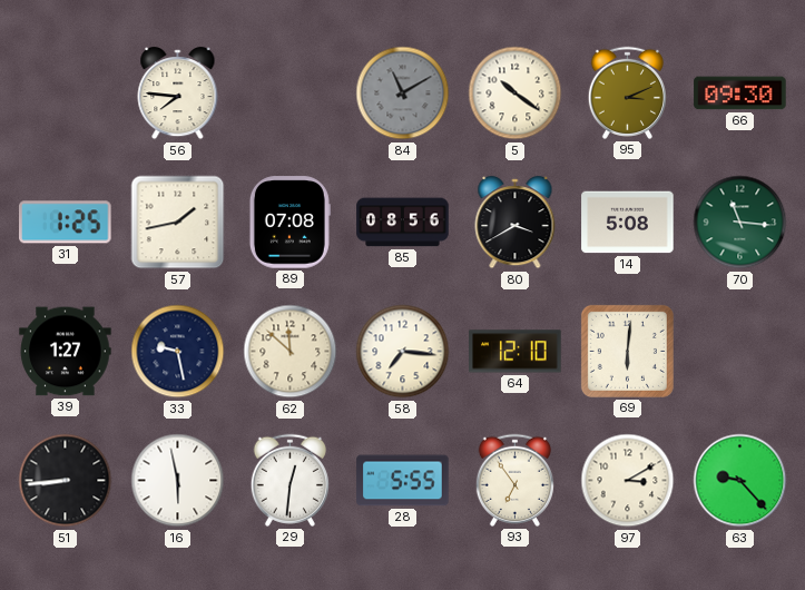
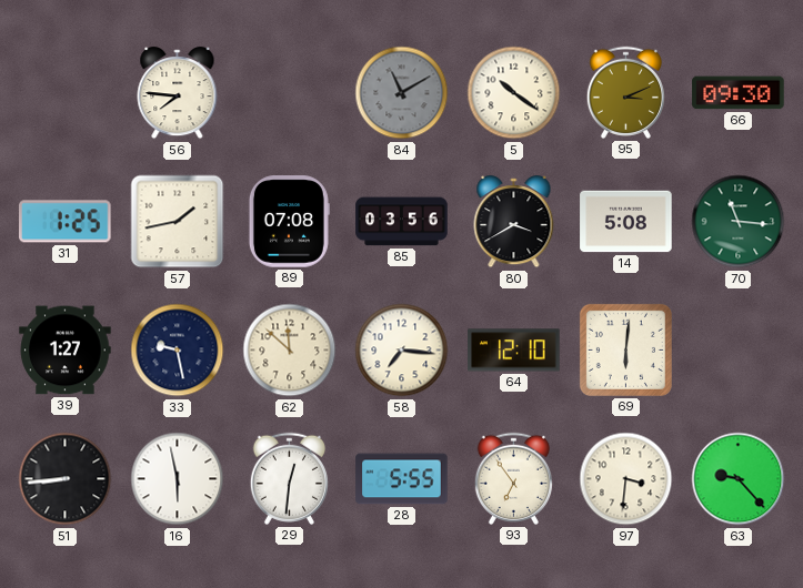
85: 08:56 -> 03:56 (402, 222)
97: 3:10 -> 3:31 (626, 479)
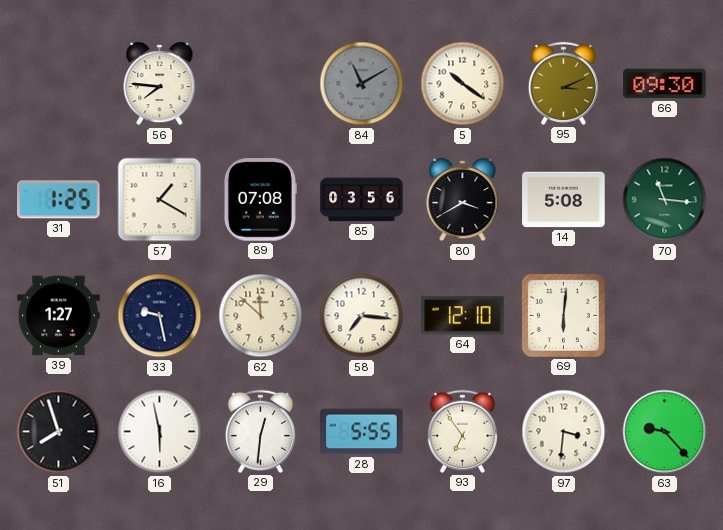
57: 1:43 -> 1:20 (160, 200)
51: 8:44 -> 7:57 (59, 432)
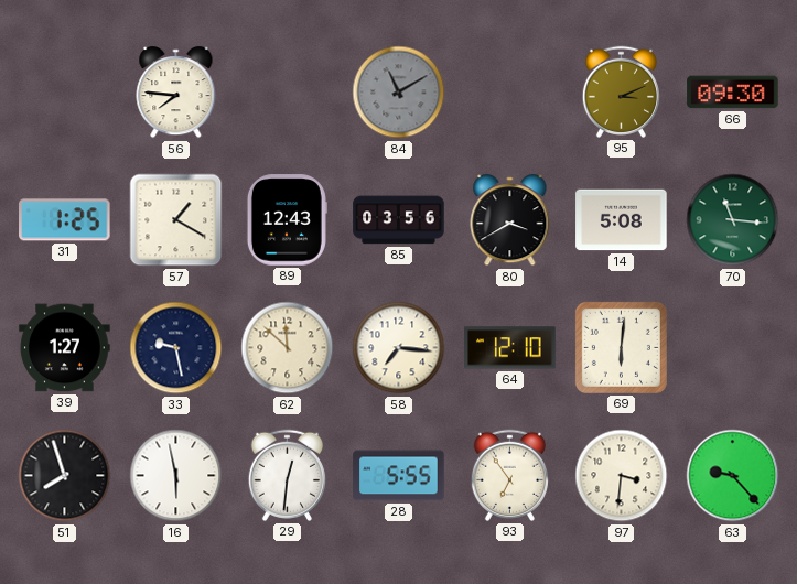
5: 10:21 -> none (463, 84)
89: 07:08 -> 12:43 (287, 220)
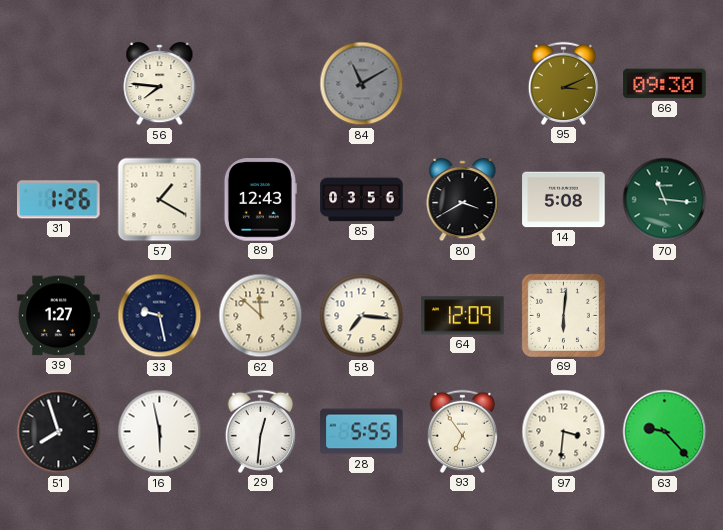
31: 1:25 -> 1:26 (59, 200)
64: 12:10 -> 12:09 (463, 316)
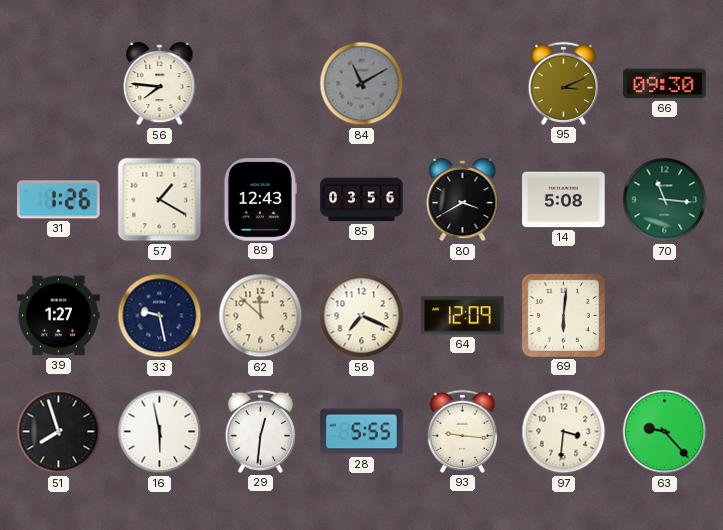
58: 7:16 -> 7:19 (362, 316)
93: 6:54 -> 9:16 (462, 431)
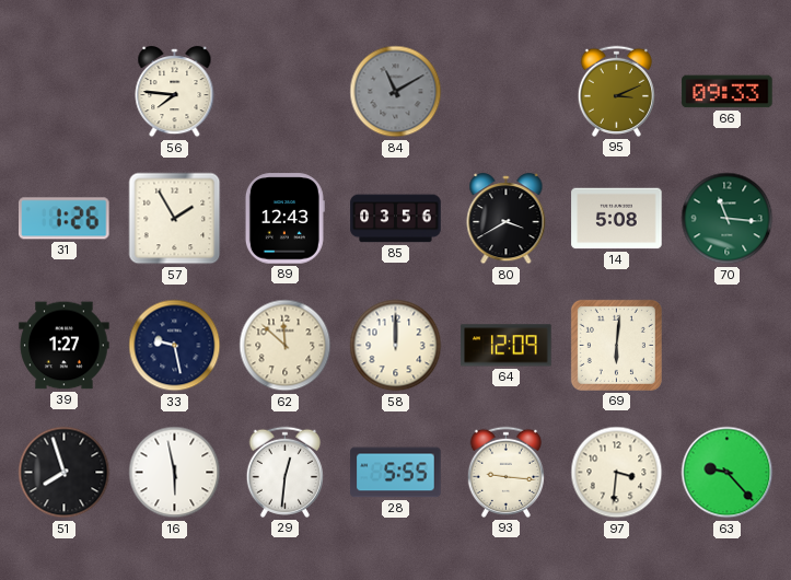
66: 09:30 -> 09:33 (728, 92)
57: 1:20 -> 1:55 (175, 219)
58: 7:19 -> 12:00 (396, 346)
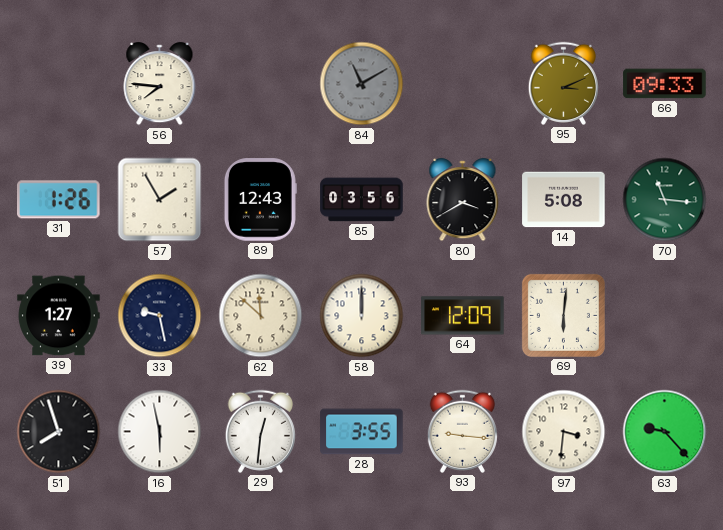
28: 5:55 -> 3:55 (362, 432)
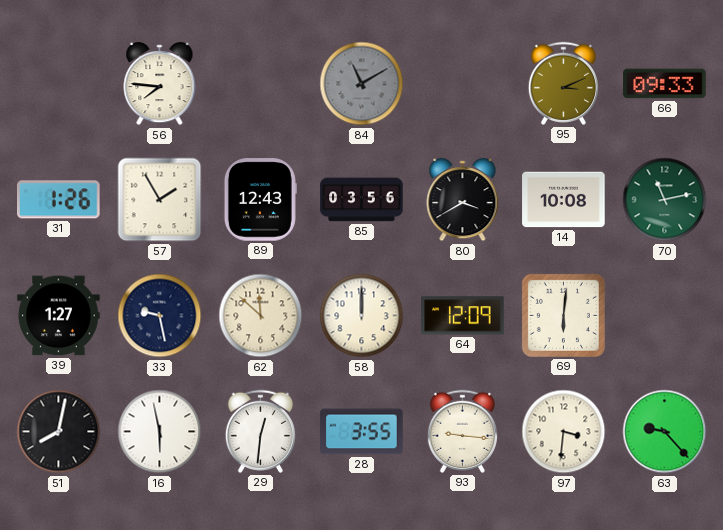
14: 5:08 -> 10:08 (564, 200)
70: 11:16 -> 11:13 (665, 200)
51: 7:57 -> 8:02 (59, 432)
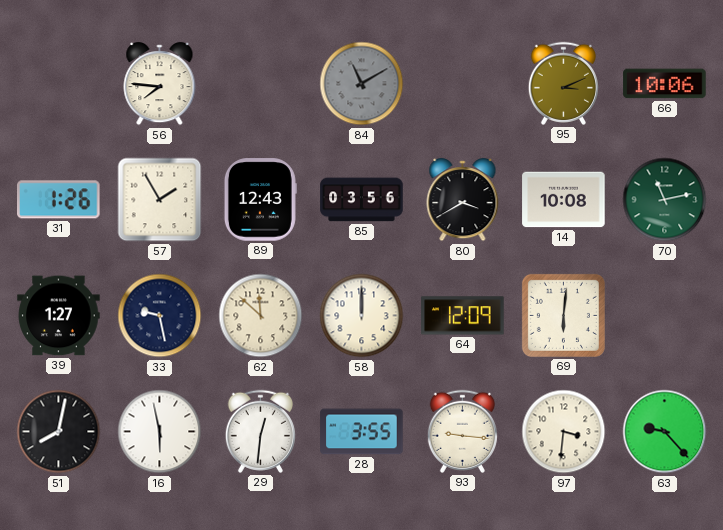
66: 09:33 -> 10:06 (665, 84)
